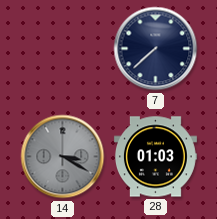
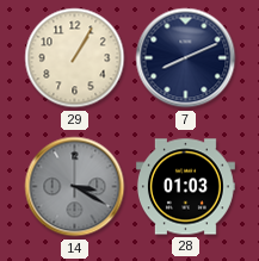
29: none -> 1:05 (75, 58)
7: 7:38 -> 8:11 (186, 58)
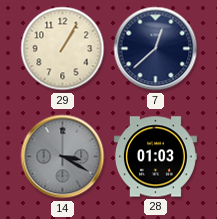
7: 8:11 -> 12:38 (156, 49)
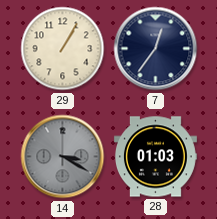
7: 12:38 -> 12:36 (156, 49)
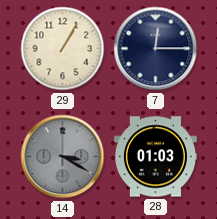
7: 12:36 -> 12:15 (156, 49)
